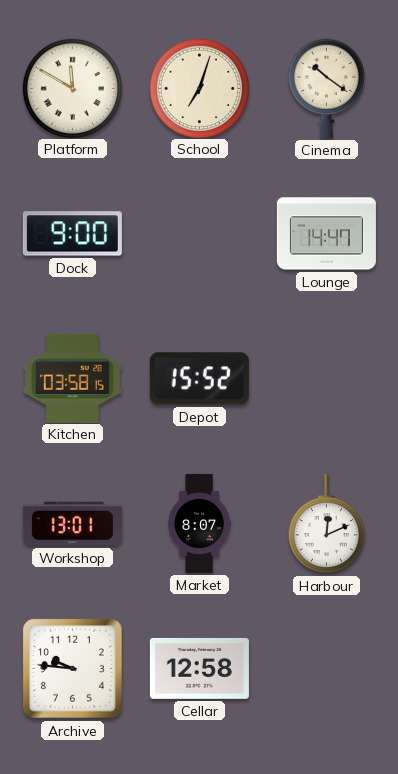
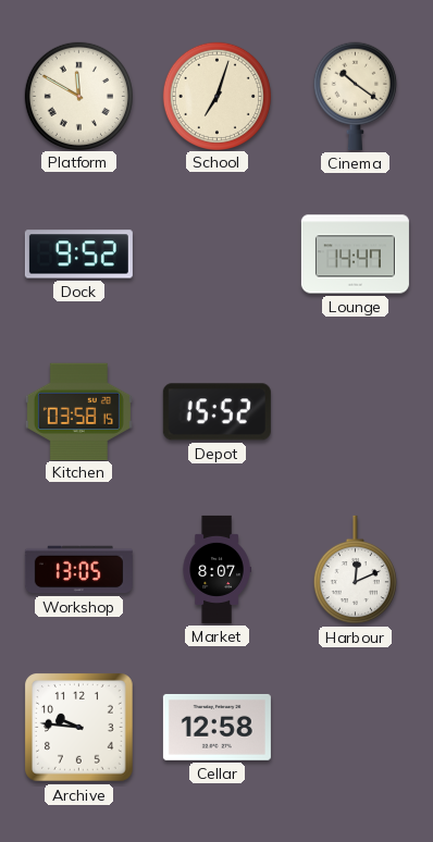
Dock: 9:00 -> 9:52 (78, 255)
Workshop: 13:01 -> 13:05 (78, 570)
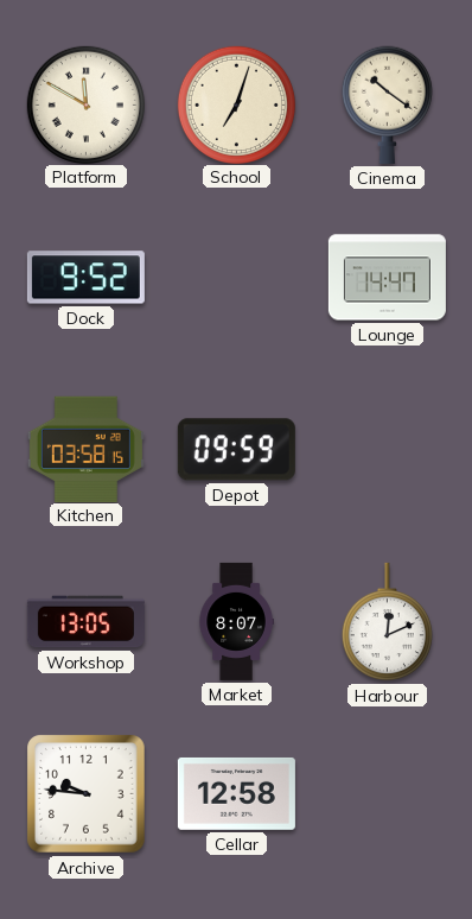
Depot: 15:52 -> 09:59 (236, 450)
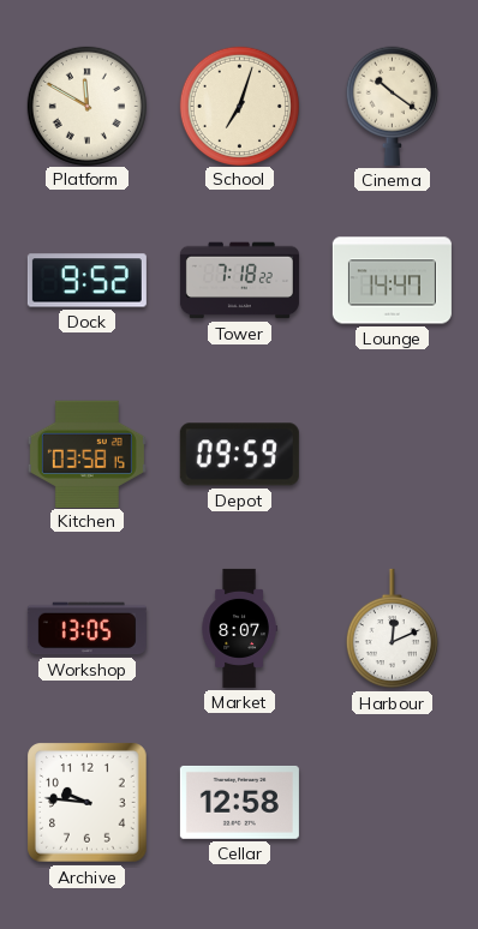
Tower: none -> 7:18 (239, 281)
